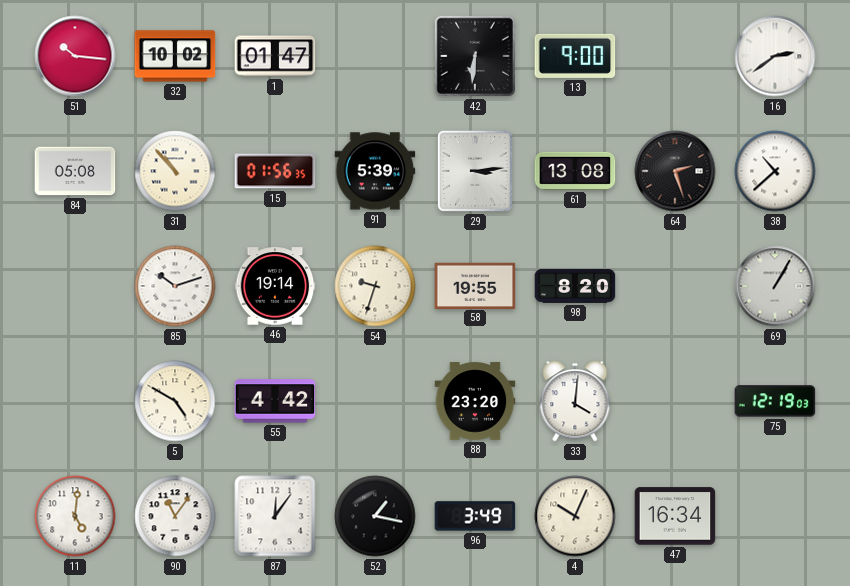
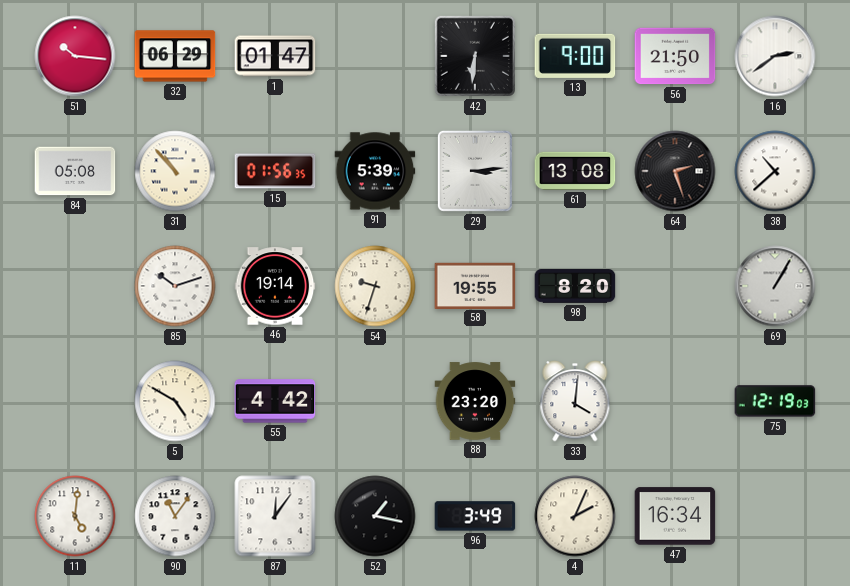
32: 10:02 -> 06:29 (175, 56)
56: none -> 21:50 (675, 56)
4: 10:04 -> 2:04 (575, 516)
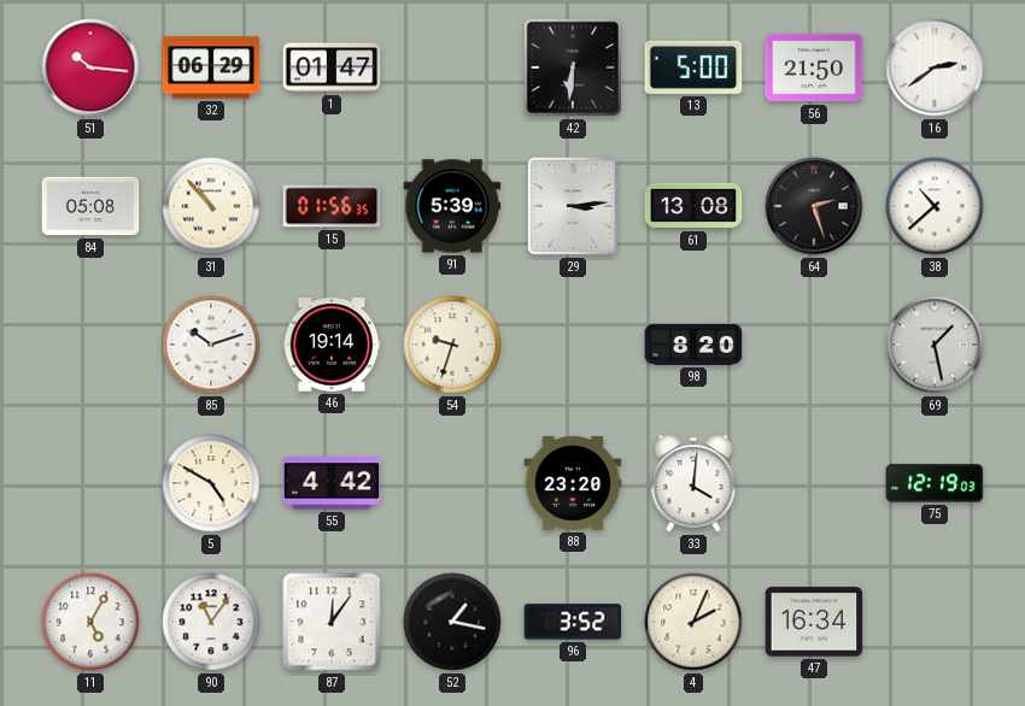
13: 9:00 -> 5:00 (693, 67)
58: 19:55 -> none (475, 285)
69: 1:05 -> 1:28 (935, 345)
11: 5:01 -> 5:05 (90, 622)
96: 3:49 -> 3:52 (573, 622)
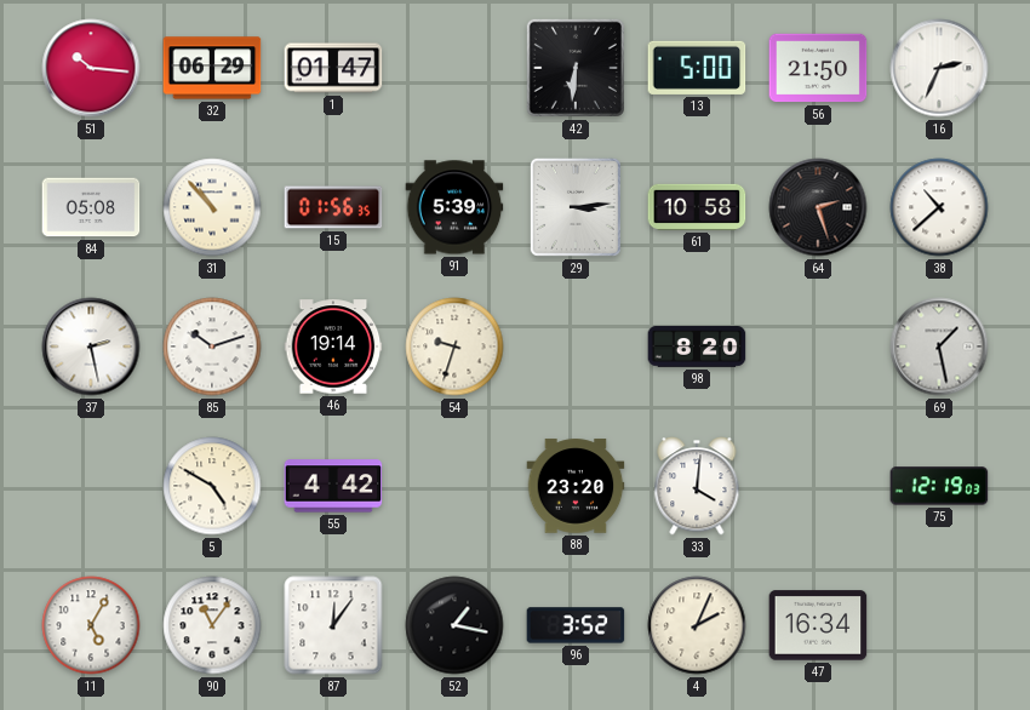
16: 2:39 -> 2:34 (939, 68)
61: 13:08 -> 10:58 (697, 207)
37: none -> 2:28 (91, 347)
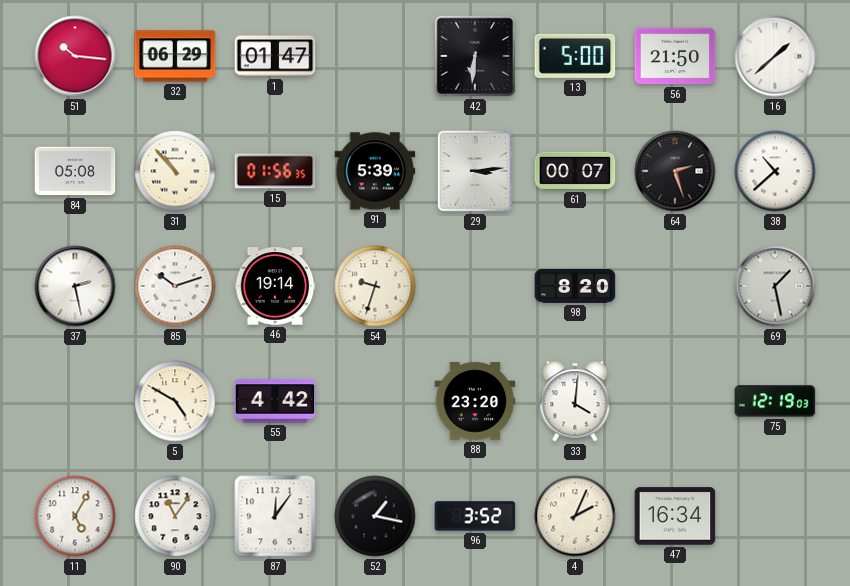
16: 2:34 -> 1:38 (775, 56)
61: 10:58 -> 00:07 (575, 171)
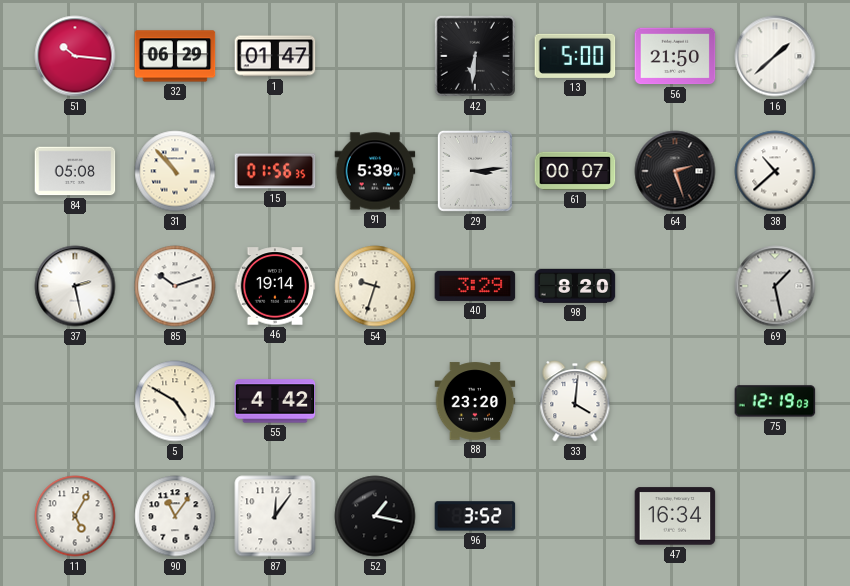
40: none -> 3:29 (475, 286)
4: 2:04 -> none (575, 516)
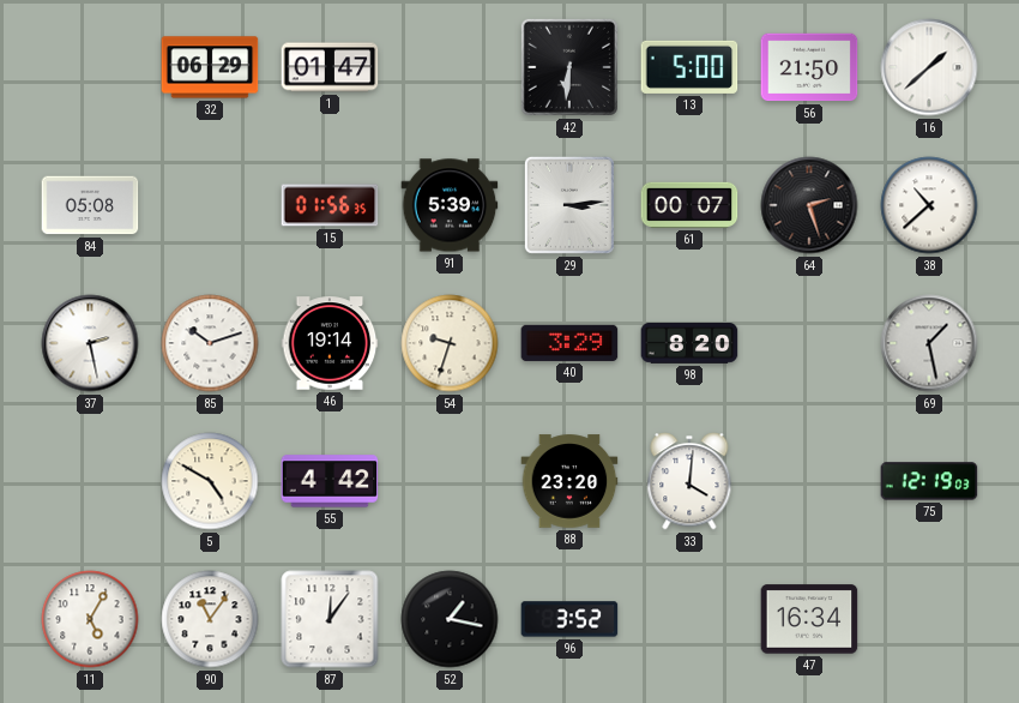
51: 10:16 -> none (75, 56)
31: 10:53 -> none (175, 171)
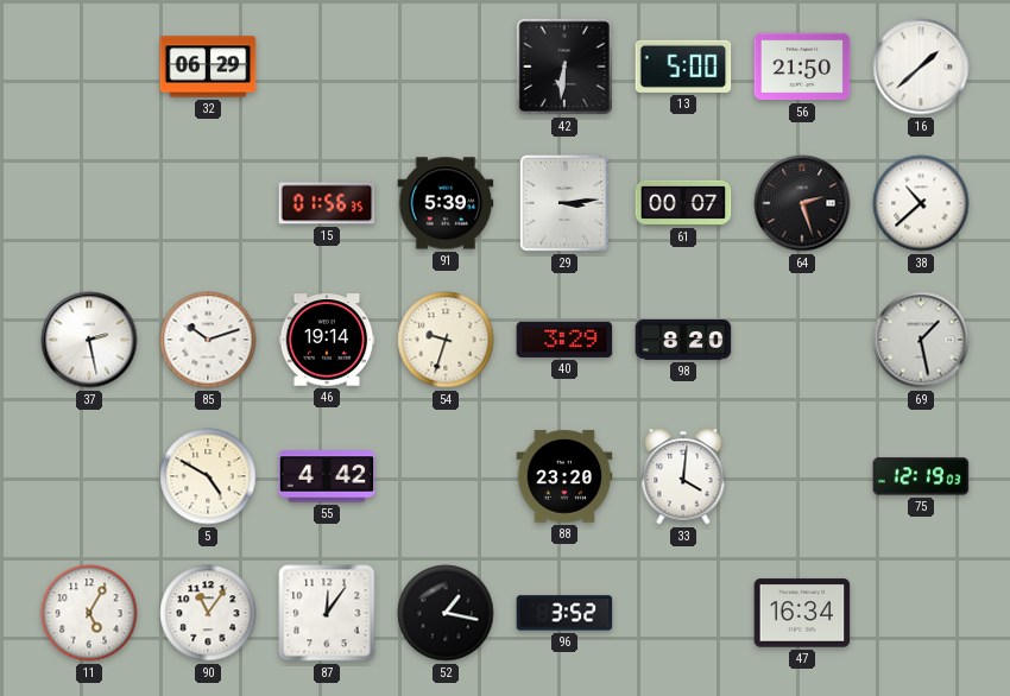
1: 01:47 -> none (330, 67)
84: 05:08 -> none (90, 205)
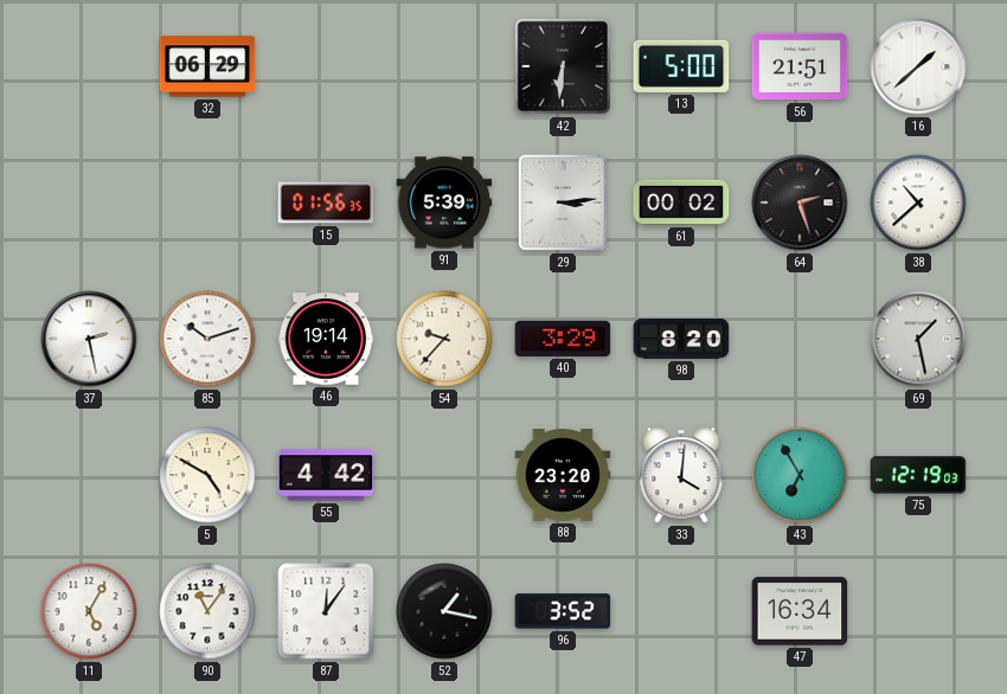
56: 21:50 -> 21:51 (800, 66)
61: 00:07 -> 00:02 (681, 203)
54: 9:33 -> 9:37 (444, 339)
43: none -> 6:55 (800, 475)
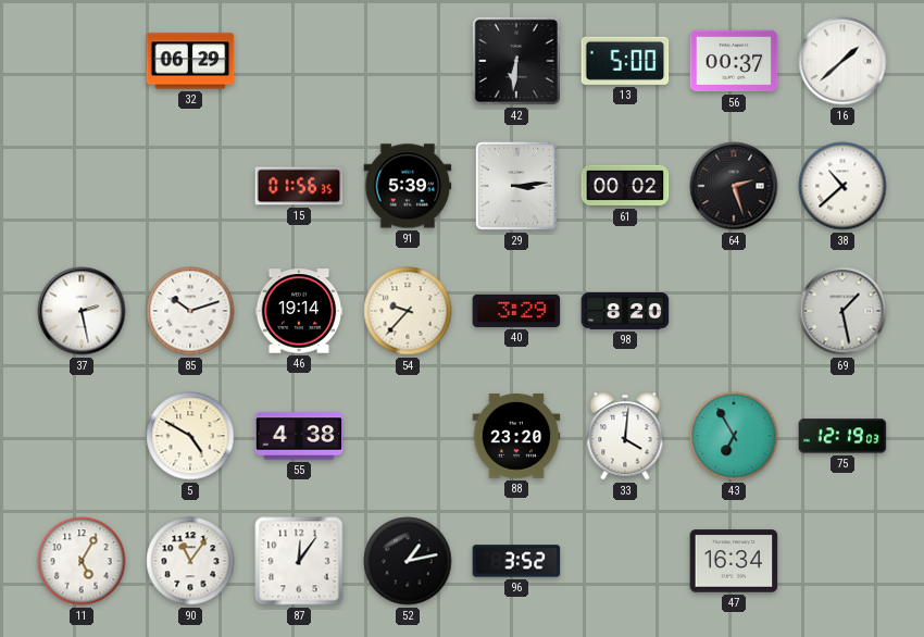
56: 21:51 -> 00:37 (734, 61)
55: 4:42 -> 4:38 (299, 436)
52: 1:17 -> 1:13 (408, 561)
